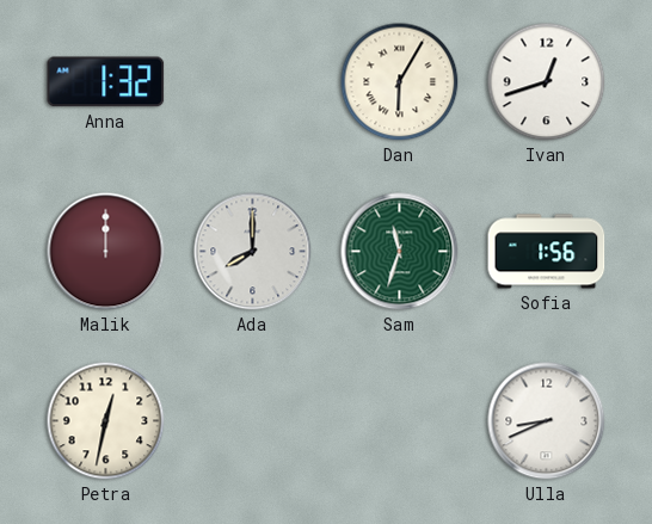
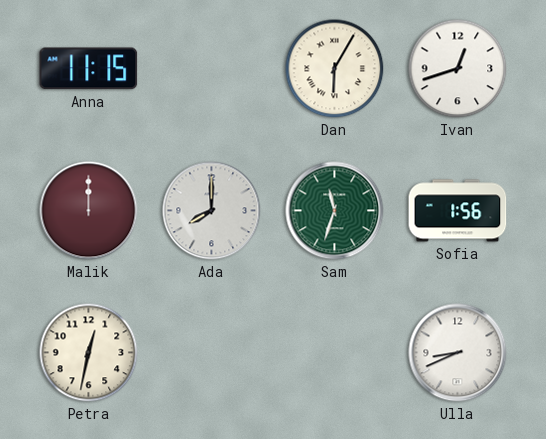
Anna: 1:32 -> 11:15 (89, 69)
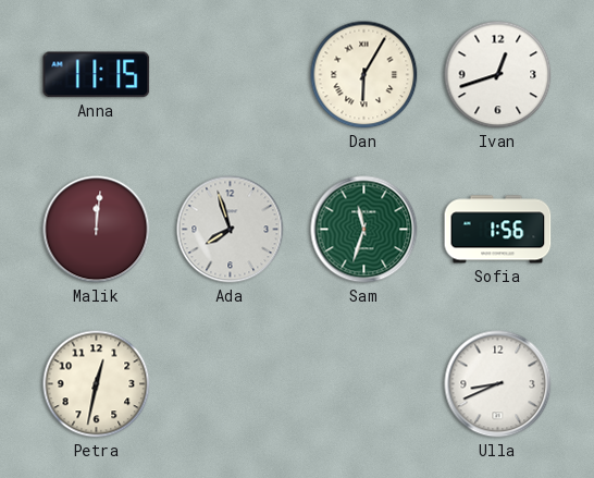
Malik: 12:00 -> 12:01 (97, 230)
Ada: 8:00 -> 7:57 (231, 230)
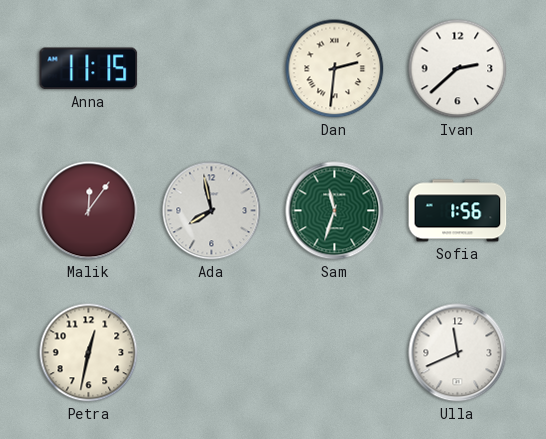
Dan: 6:05 -> 2:31 (335, 69)
Ivan: 12:42 -> 2:38 (458, 69)
Malik: 12:01 -> 12:06 (89, 211)
Ada: 7:57 -> 7:58 (212, 211)
Ulla: 8:41 -> 11:41 (458, 353)
